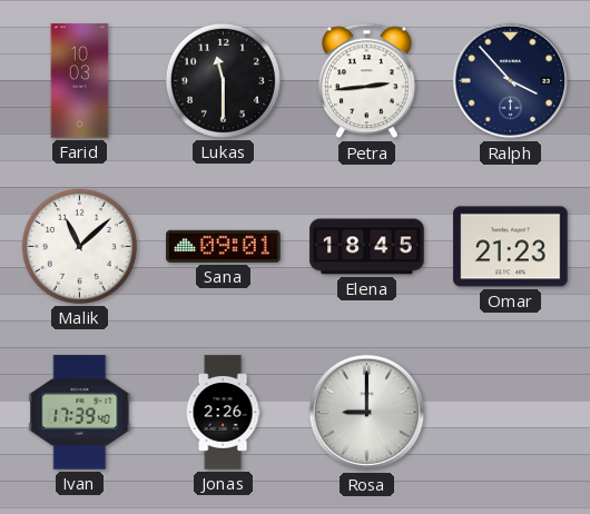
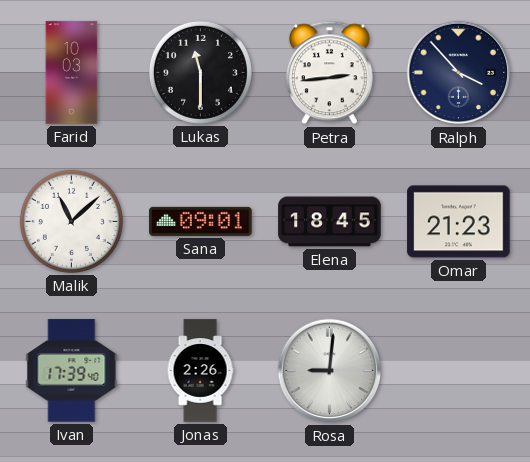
Rosa: 9:00 -> 9:01 (330, 371)
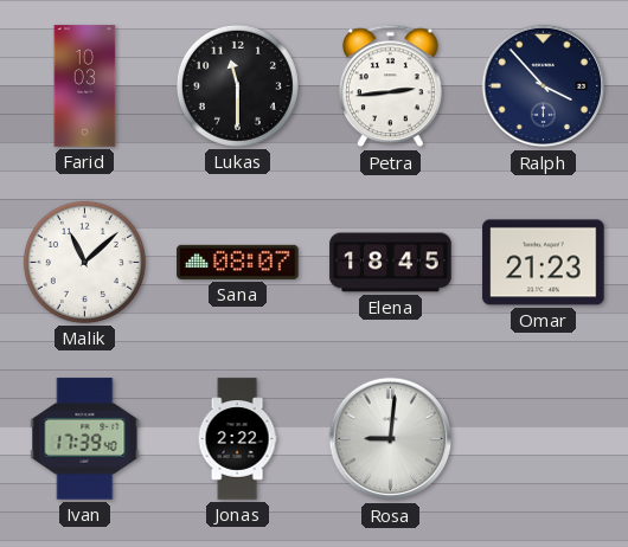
Sana: 09:01 -> 08:07 (238, 262)
Jonas: 2:26 -> 2:22 (237, 439)
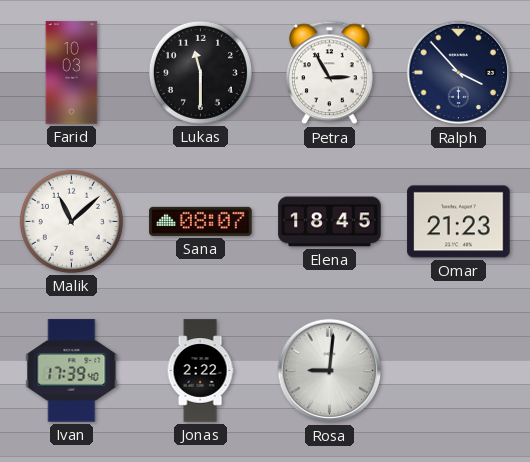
Petra: 2:44 -> 2:55 (329, 73)
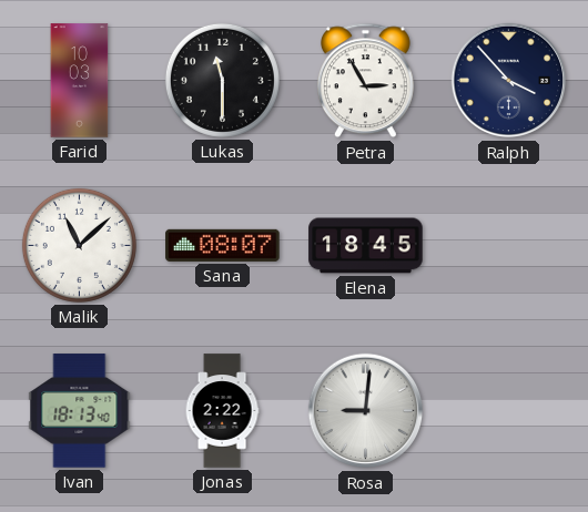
Omar: 21:23 -> none (459, 222)
Ivan: 17:39 -> 18:13 (80, 411)
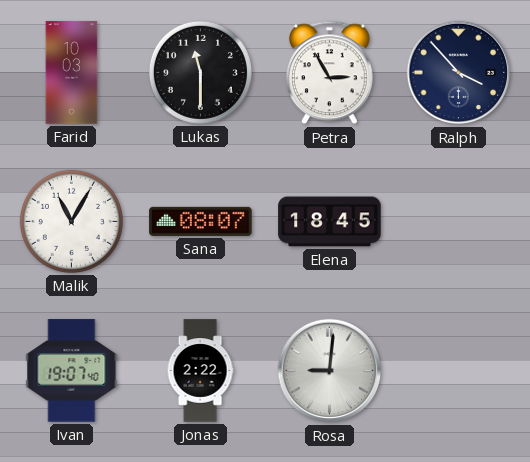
Malik: 11:08 -> 11:05 (71, 221)
Ivan: 18:13 -> 19:07 (72, 371)
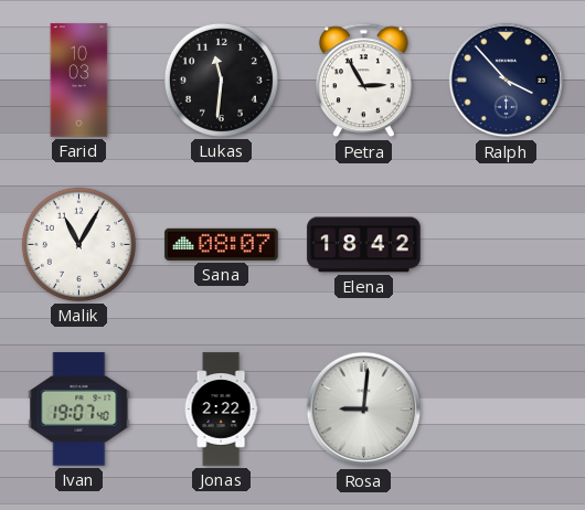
Lukas: 11:30 -> 11:31 (221, 79)
Elena: 18:45 -> 18:42 (364, 245)
